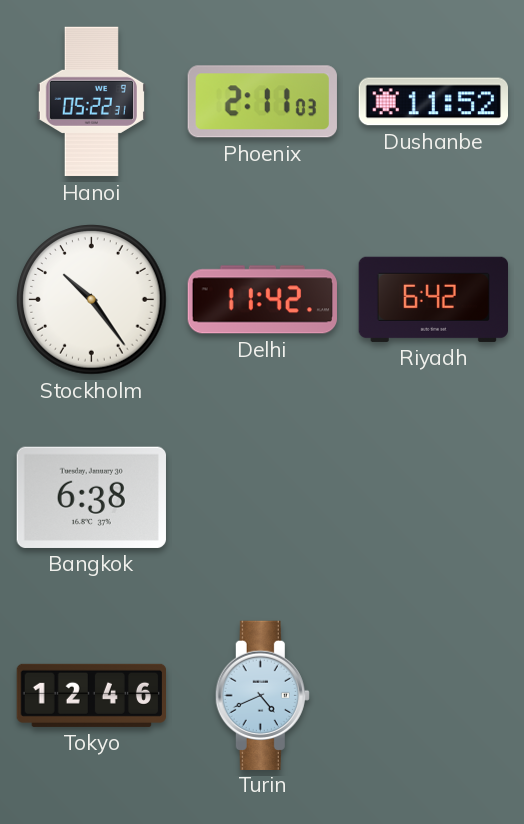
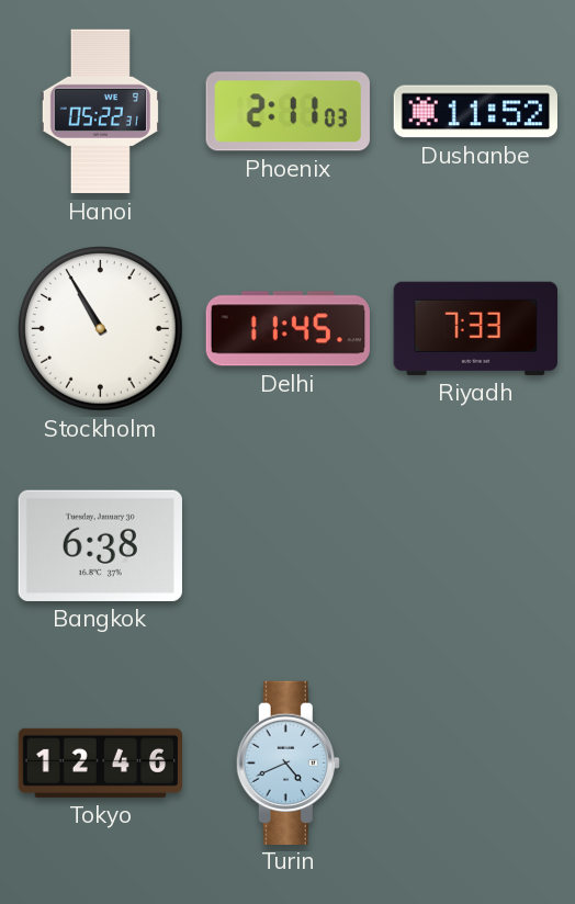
Stockholm: 10:24 -> 10:55 (101, 329)
Delhi: 11:42 -> 11:45 (287, 329)
Riyadh: 6:42 -> 7:33 (475, 328)
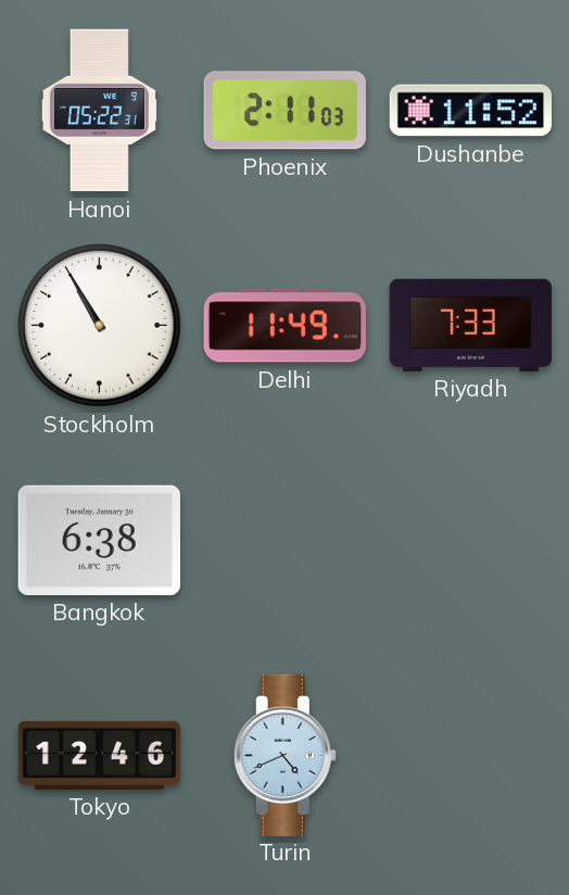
Delhi: 11:45 -> 11:49 (284, 326)
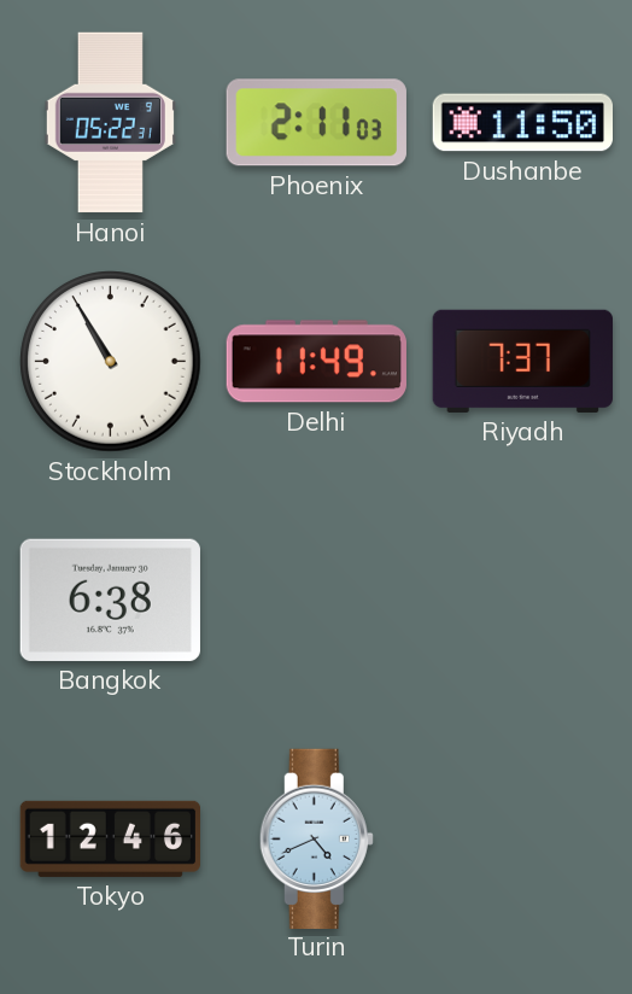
Dushanbe: 11:52 -> 11:50 (522, 123)
Riyadh: 7:33 -> 7:37 (522, 361)
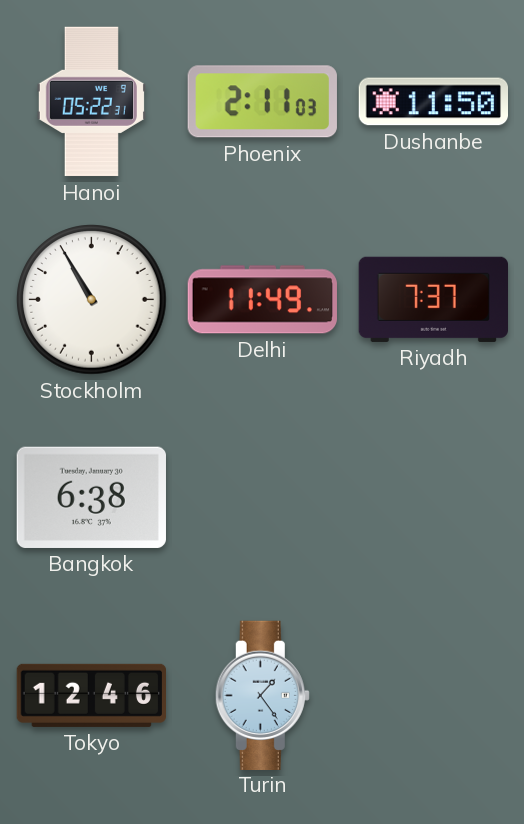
Turin: 4:41 -> 1:24 (262, 695)
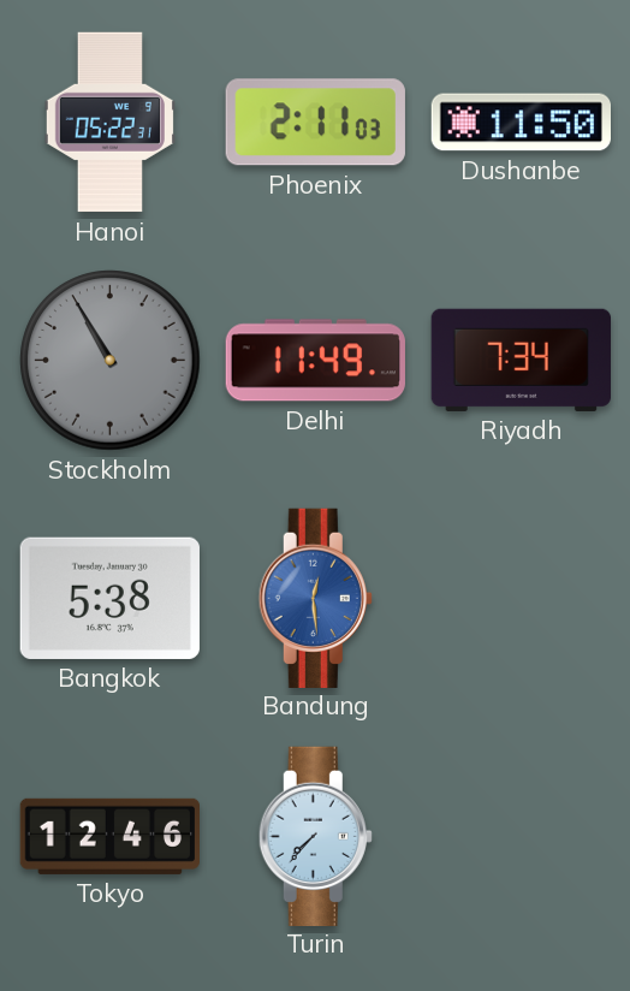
Stockholm dial: white -> grey (111, 361)
Riyadh: 7:37 -> 7:34 (521, 360)
Bangkok: 6:38 -> 5:38 (109, 598)
Bandung: none -> 12:29 (315, 598)
Turin: 1:24 -> 7:37 (315, 836)
